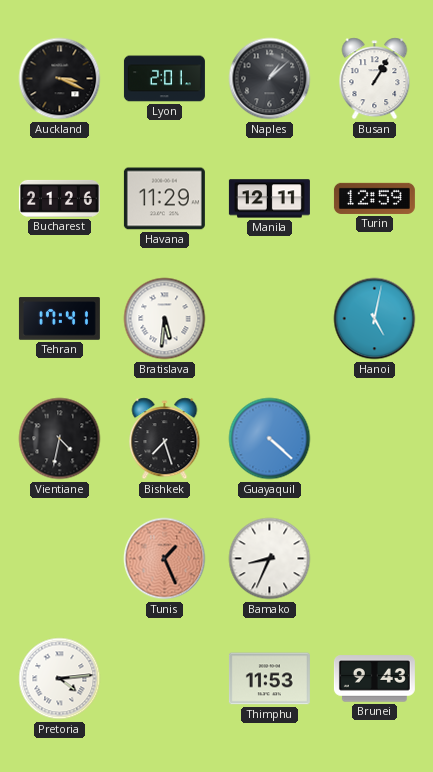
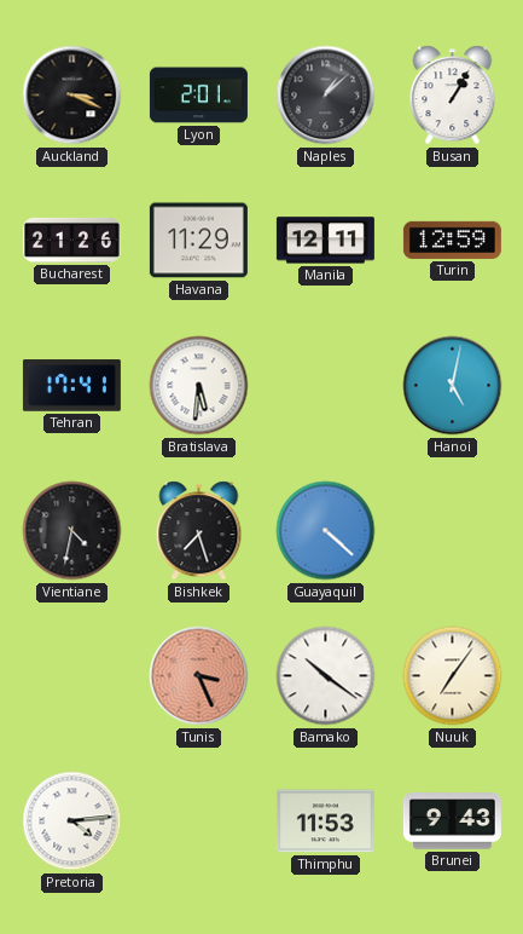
Tunis: 1:26 -> 3:26 (199, 676)
Bamako: 8:34 -> 10:21 (326, 676)
Nuuk: none -> 7:06 (453, 676)
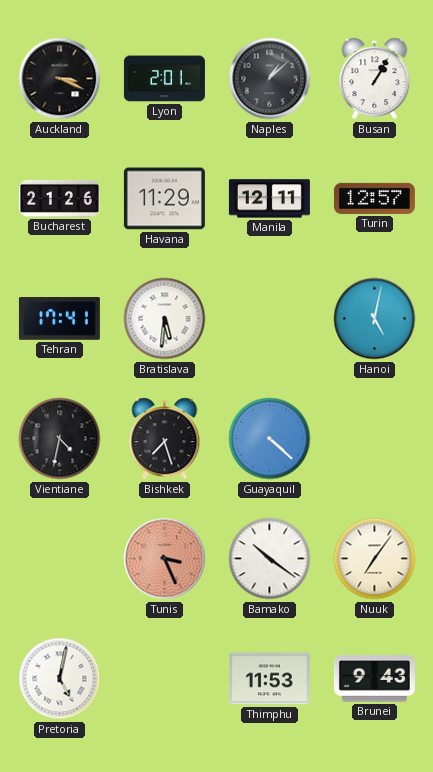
Turin: 12:59 -> 12:57 (374, 198)
Pretoria: 4:14 -> 5:02 (60, 679)
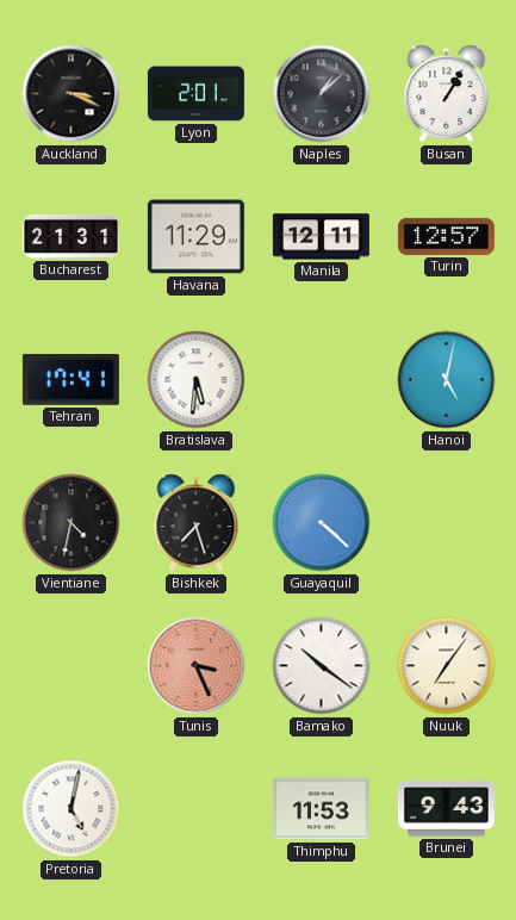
Bucharest: 21:26 -> 21:31 (70, 236)
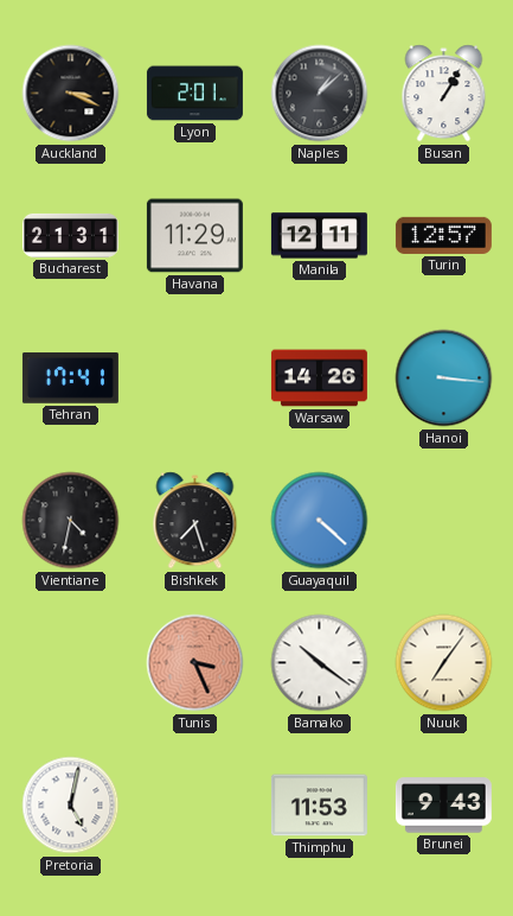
Bratislava: 5:31 -> none (197, 380)
Warsaw: none -> 14:26 (319, 379)
Hanoi: 5:02 -> 3:16 (444, 379)
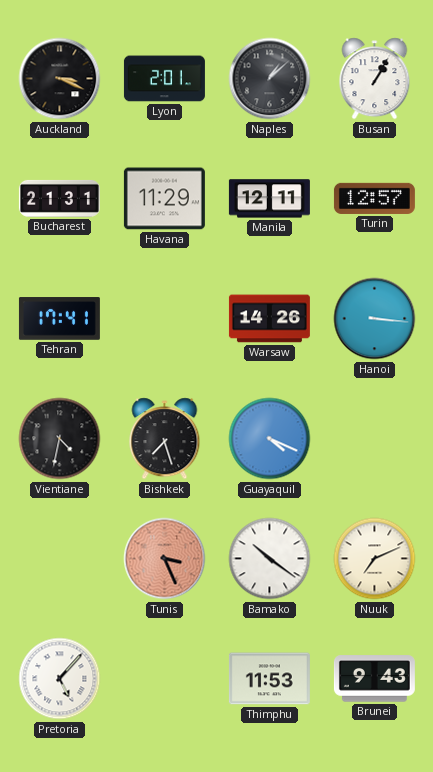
Guayaquil: 4:22 -> 4:19 (270, 439)
Nuuk: 7:06 -> 7:11 (375, 559)
Pretoria: 5:02 -> 5:07 (60, 679)
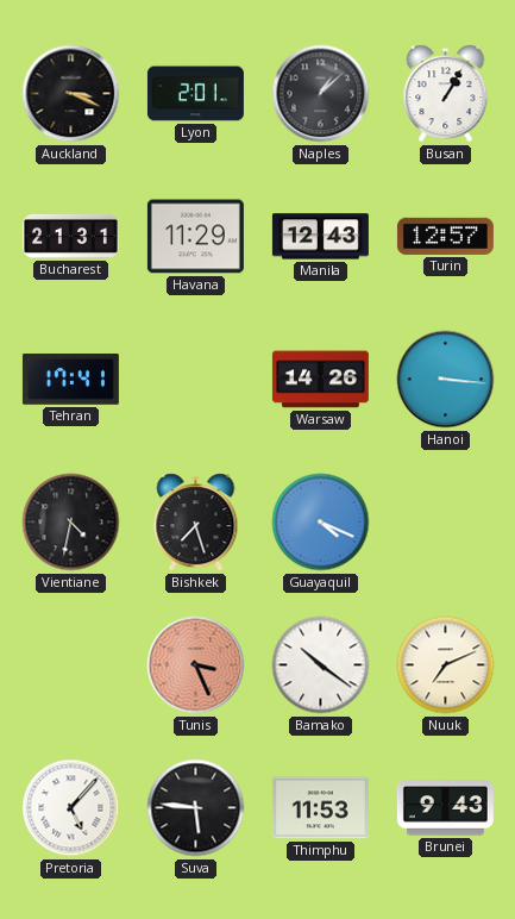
Manila: 12:11 -> 12:43 (320, 237)
Suva: none -> 5:46 (196, 808)
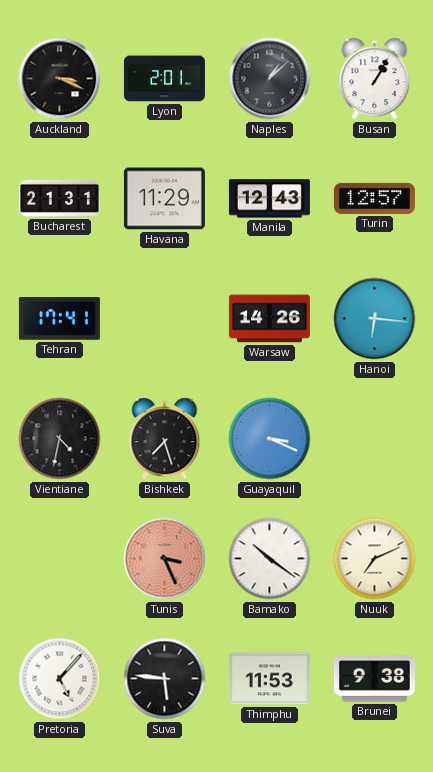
Hanoi: 3:16 -> 6:16 (375, 319)
Guayaquil: 4:19 -> 3:19 (270, 439)
Brunei: 9:43 -> 9:38 (374, 679)
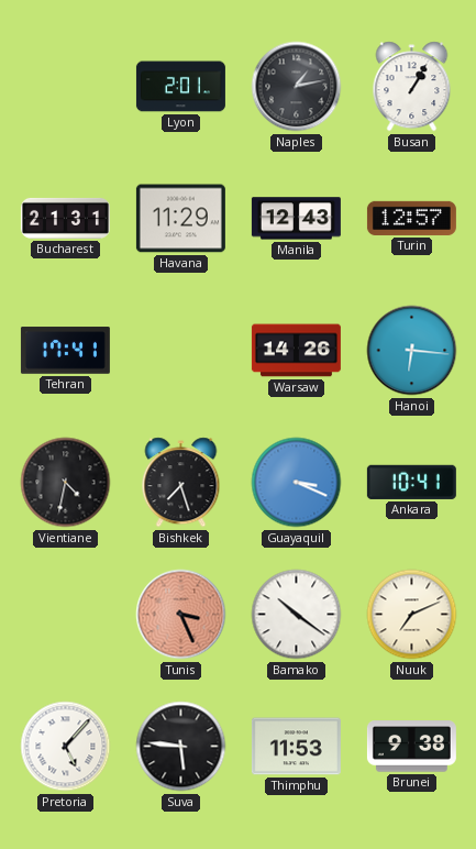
Auckland: 3:19 -> none (60, 79)
Naples: 1:08 -> 1:13 (297, 87)
Ankara: none -> 10:41 (411, 482)
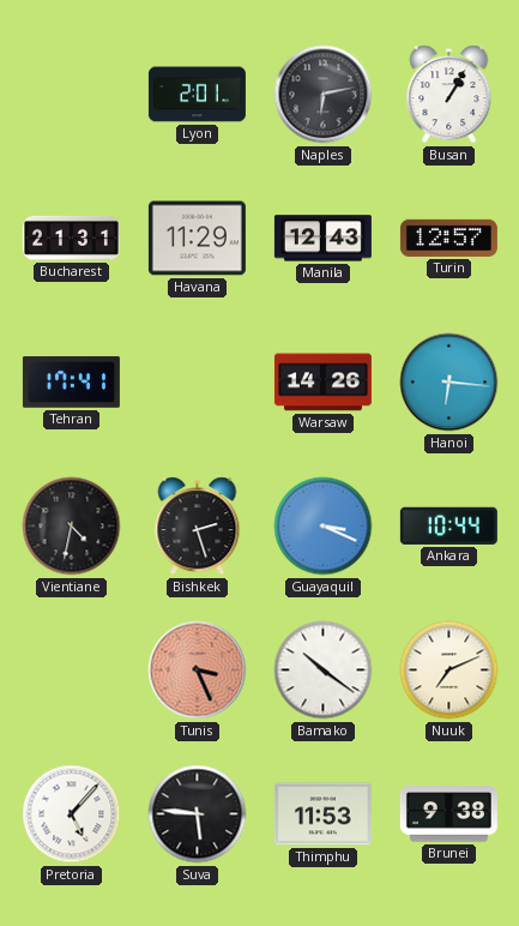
Naples: 1:13 -> 6:13 (324, 95)
Bishkek: 7:27 -> 2:27 (198, 527)
Ankara: 10:41 -> 10:44 (448, 525)
